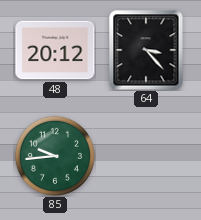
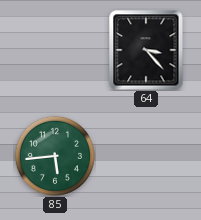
48: 20:12 -> none (55, 50)
85: 9:44 -> 5:44 (54, 155)
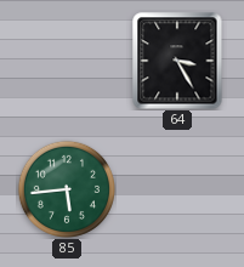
64: 3:23 -> 3:25 (177, 61)
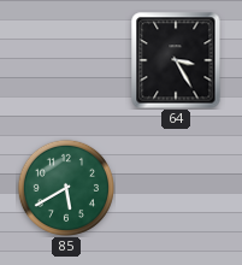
85: 5:44 -> 5:40 (65, 187)
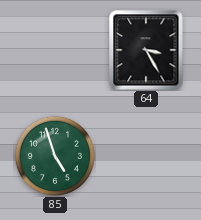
85: 5:40 -> 4:57 (54, 155)
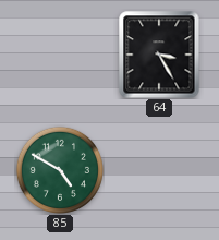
85: 4:57 -> 4:50 (59, 169)
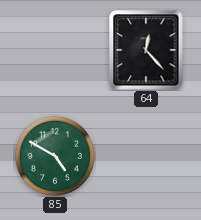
64: 3:25 -> 12:23 (146, 50)
